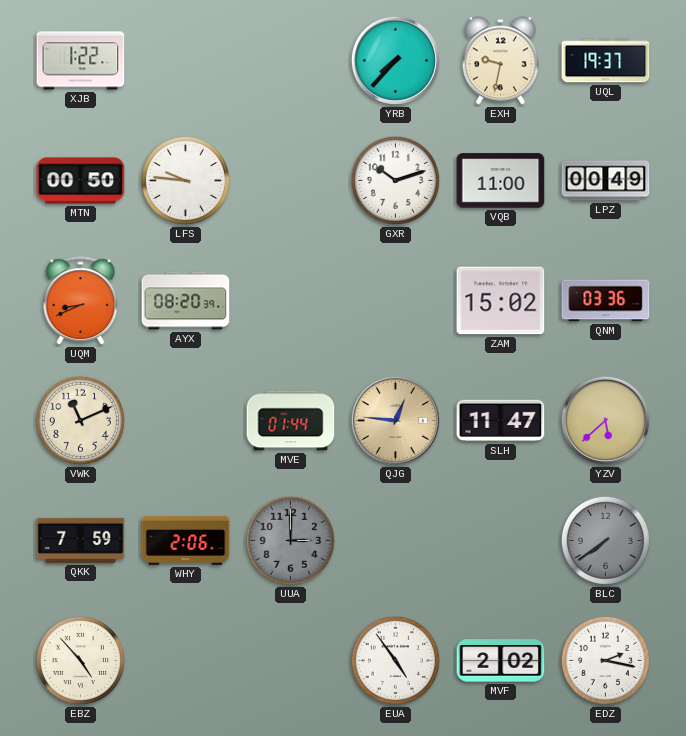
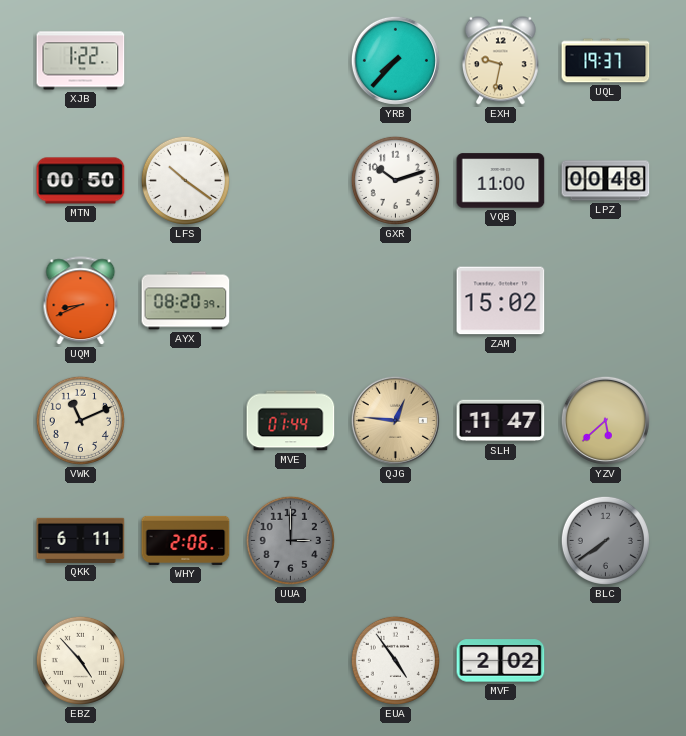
LFS: 9:46 -> 10:21 (185, 180)
LPZ: 00:49 -> 00:48 (606, 181)
QNM: 03:36 -> none (606, 301)
QKK: 7:59 -> 6:11 (81, 540)
EDZ: 2:17 -> none (605, 660)
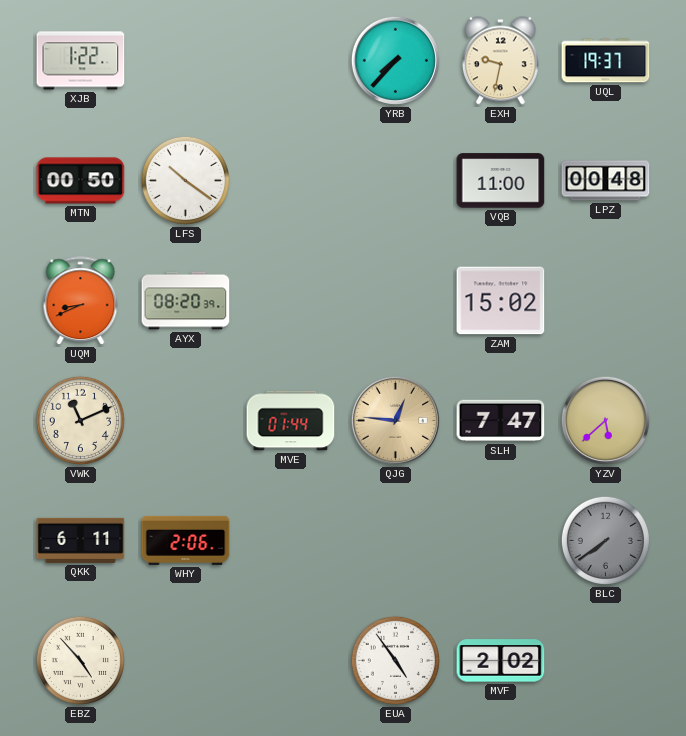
GXR: 10:12 -> none (395, 180)
SLH: 11:47 -> 7:47 (501, 421)
UUA: 3:00 -> none (290, 540)
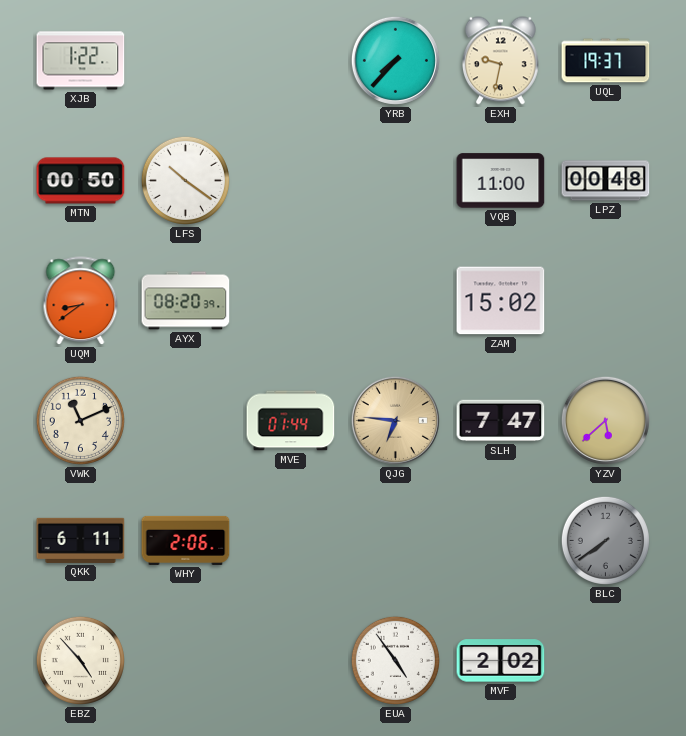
UQM: 8:41 -> 8:39 (81, 301)
QJG: 12:46 -> 6:46 (395, 420)
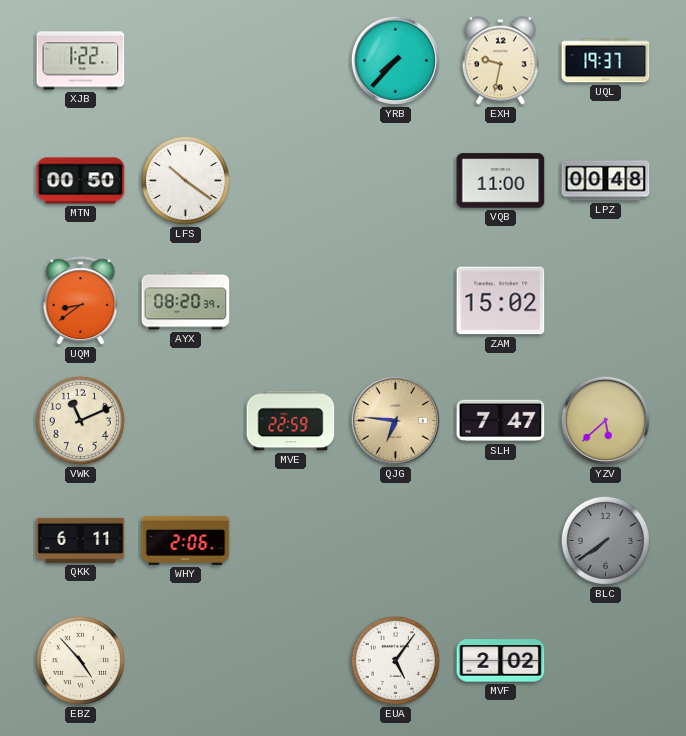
MVE: 01:44 -> 22:59 (291, 421)
EUA: 4:54 -> 5:06 (395, 660)
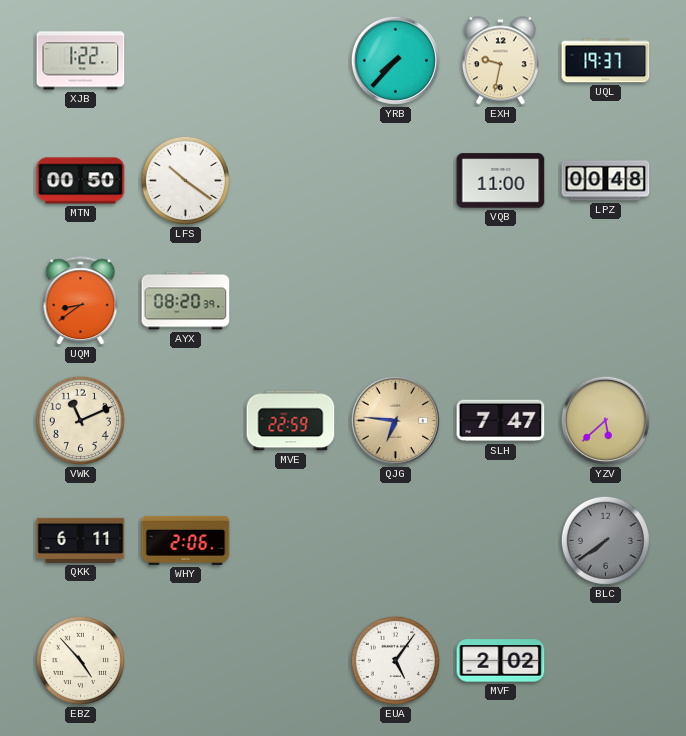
ZAM: 15:02 -> none (501, 301)
